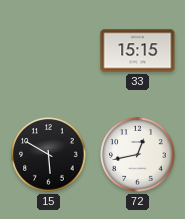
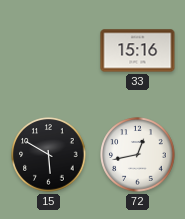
33: 15:15 -> 15:16 (138, 51)
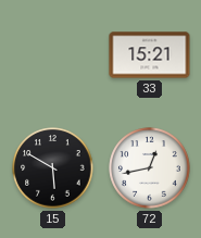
33: 15:16 -> 15:21 (150, 55)
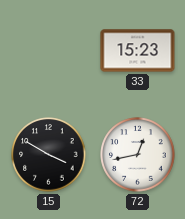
33: 15:21 -> 15:23 (138, 51)
15: 5:50 -> 3:50 (49, 155)
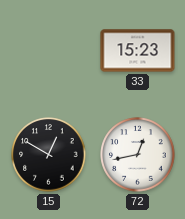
15: 3:50 -> 12:50 (49, 155)
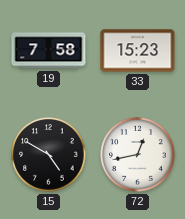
19: none -> 7:58 (49, 51)
15: 12:50 -> 4:50 (49, 155)
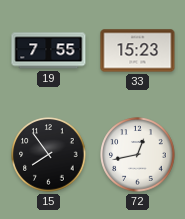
19: 7:58 -> 7:55 (49, 51)
15: 4:50 -> 7:54 (49, 155)
